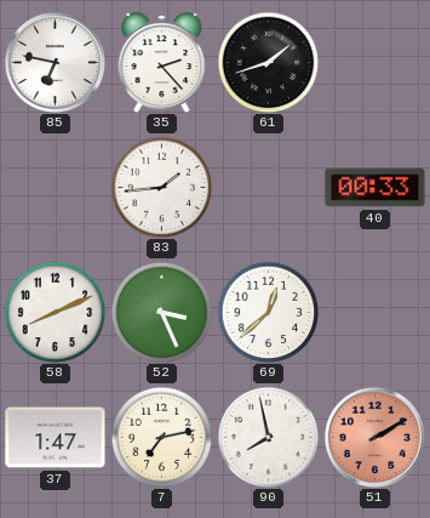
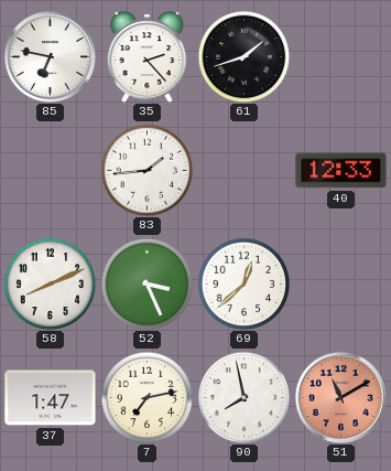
40: 00:33 -> 12:33 (341, 171)
51: 2:10 -> 11:10 (340, 397)
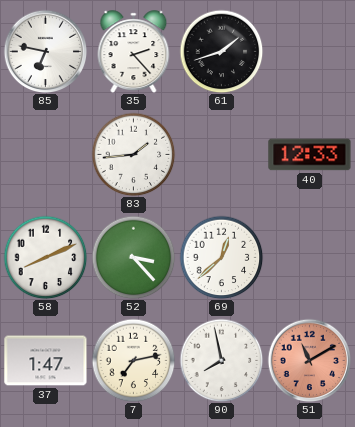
52: 3:26 -> 3:23 (133, 257)
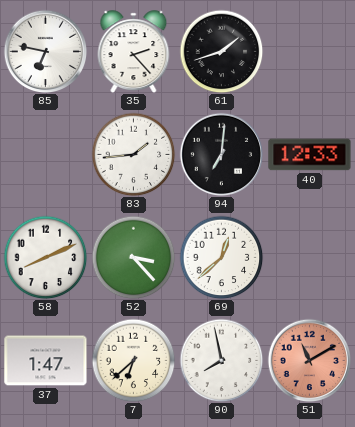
94: none -> 7:01 (221, 154)
7: 7:13 -> 6:38 (133, 360)
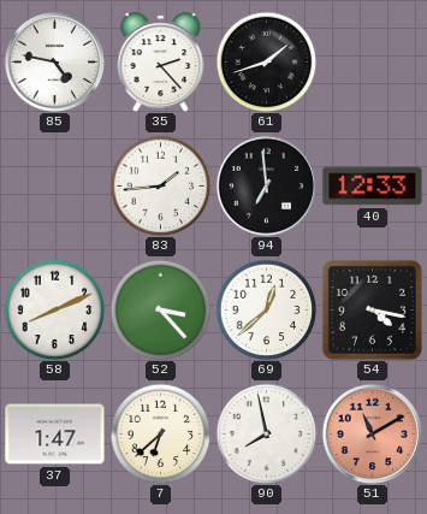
85: 6:47 -> 4:47 (54, 61)
94: 7:01 -> 6:59 (266, 185)
54: none -> 4:17 (372, 309)
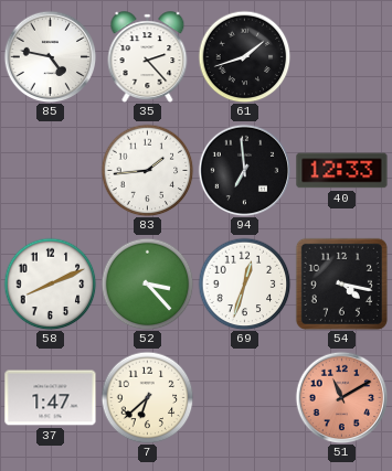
69: 12:38 -> 12:33 (244, 283)
90: 7:58 -> none (266, 433)
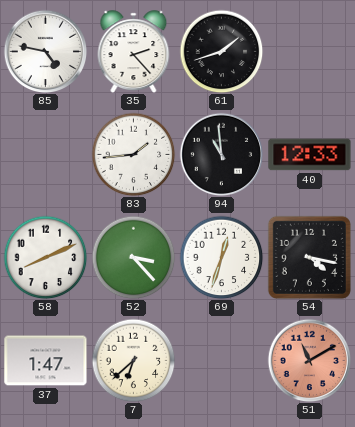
94: 6:59 -> 10:59 (221, 154)
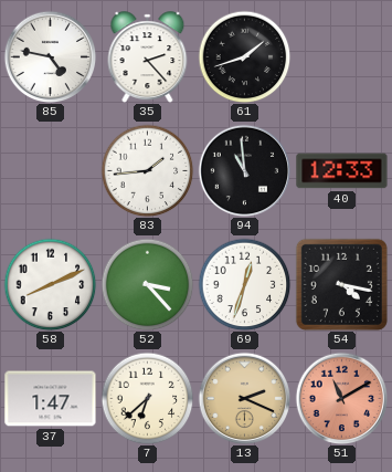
13: none -> 2:19 (244, 398)
